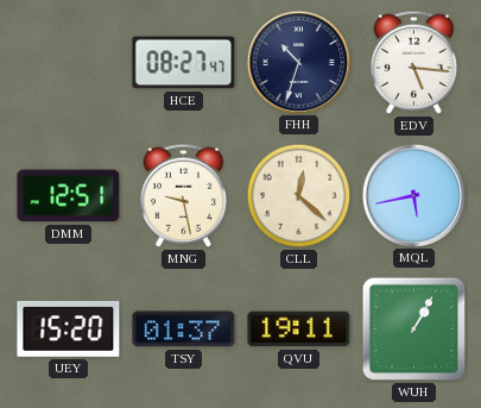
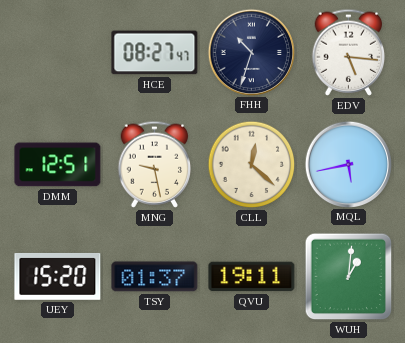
WUH: 1:05 -> 1:01 (349, 277)
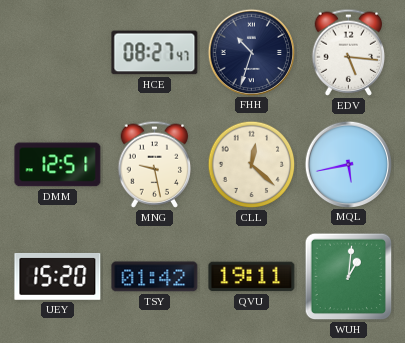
TSY: 01:37 -> 01:42 (155, 277)
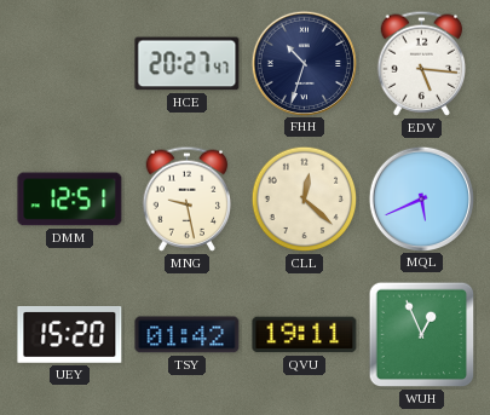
HCE: 08:27 -> 20:27 (188, 64)
MQL: 5:43 -> 5:41 (421, 198)
WUH: 1:01 -> 12:56 (422, 335)
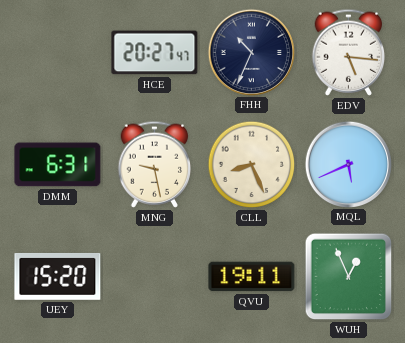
FHH: 10:33 -> 10:34 (251, 52)
DMM: 12:51 -> 6:31 (58, 165)
CLL: 12:22 -> 8:26 (252, 165)
TSY: 01:42 -> none (188, 335)
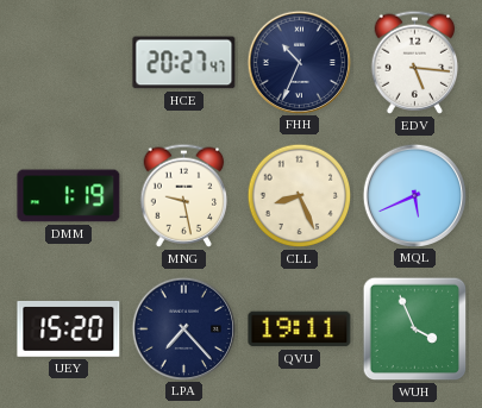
DMM: 6:31 -> 1:19 (69, 196)
LPA: none -> 7:23 (183, 328)
WUH: 12:56 -> 3:56 (415, 329)
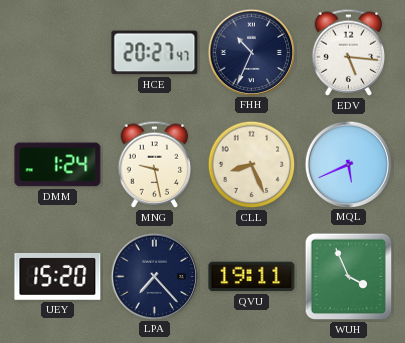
DMM: 1:19 -> 1:24 (58, 165)
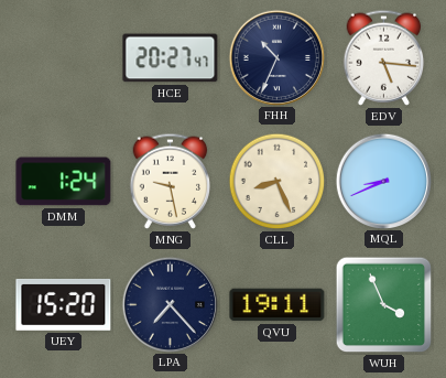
MQL: 5:41 -> 8:41 (383, 181)
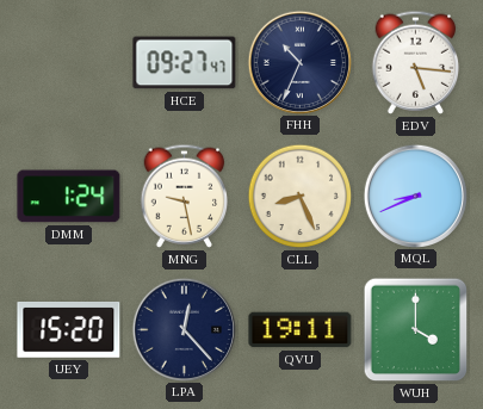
HCE: 20:27 -> 09:27 (185, 63)
LPA: 7:23 -> 12:23 (184, 329)
WUH: 3:56 -> 4:00 (416, 330)
